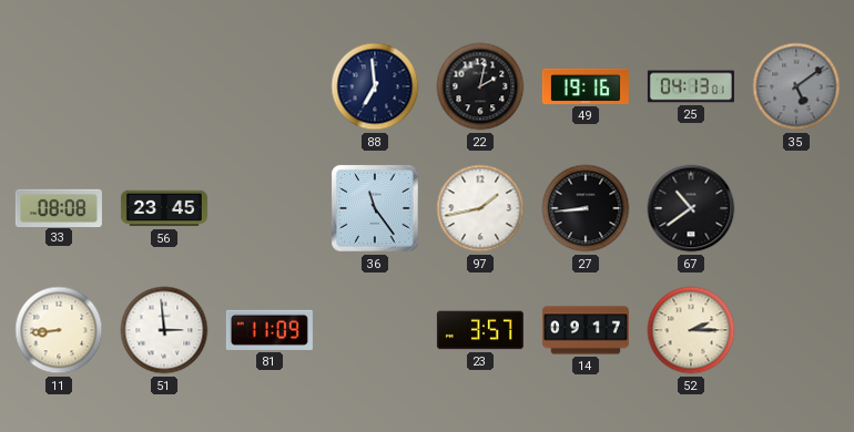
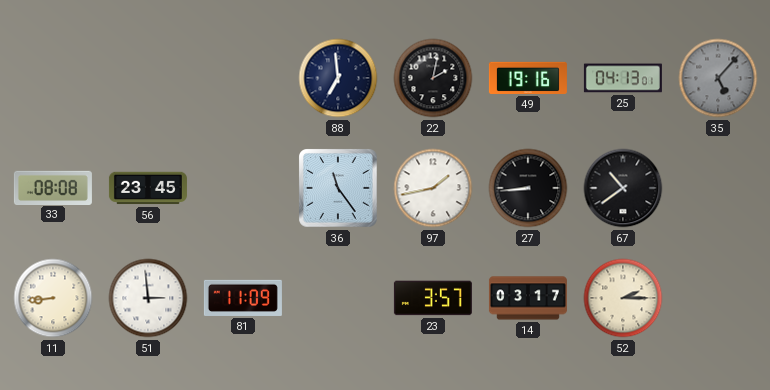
35: 5:09 -> 5:07 (718, 78)
14: 09:17 -> 03:17 (528, 298)
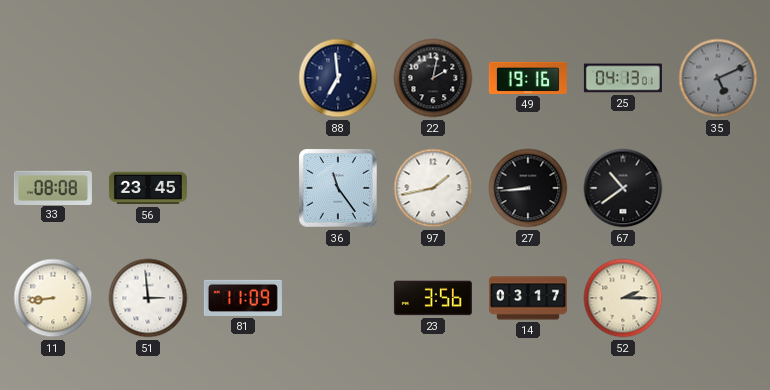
35: 5:07 -> 5:11 (718, 78)
23: 3:57 -> 3:56 (433, 298)
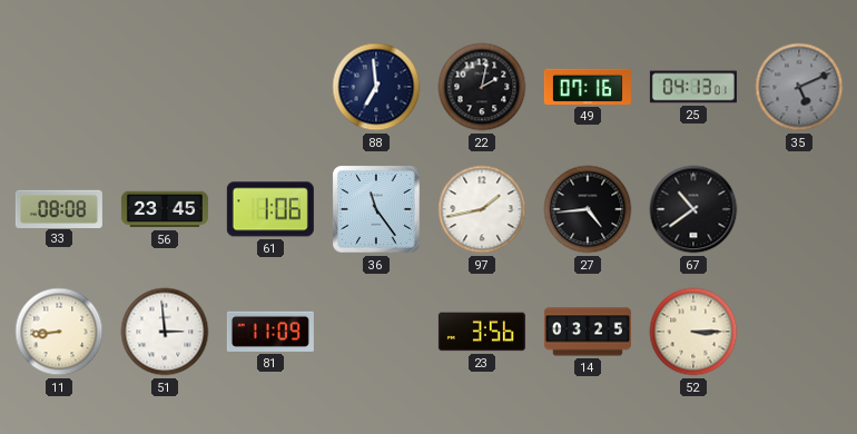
49: 19:16 -> 07:16 (588, 87)
61: none -> 1:06 (270, 209)
27: 8:44 -> 4:44 (588, 209)
14: 03:17 -> 03:25 (588, 332)
52: 2:15 -> 3:15 (693, 332)
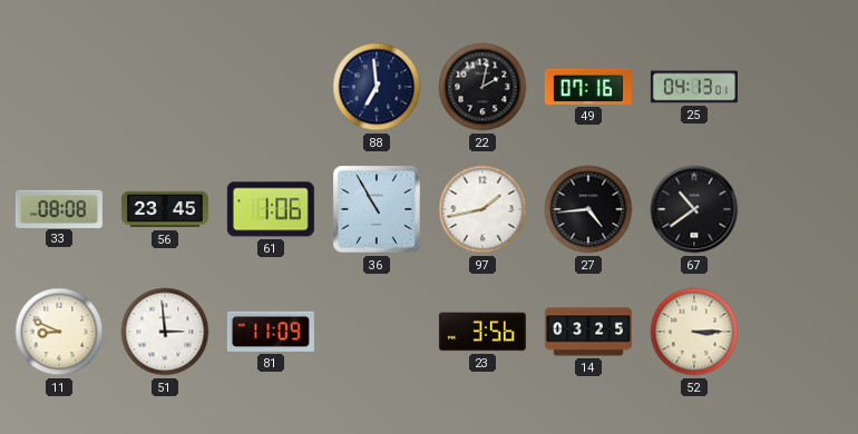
35: 5:11 -> none (799, 87)
36: 11:24 -> 10:55 (377, 209)
11: 8:44 -> 8:49 (59, 332)
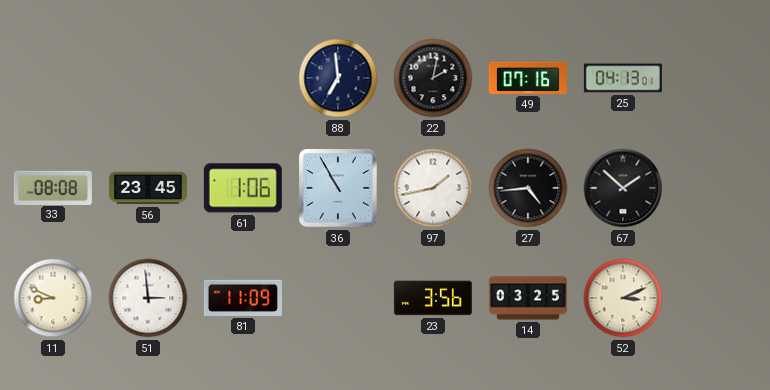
67: 10:39 -> 1:52 (623, 188)
52: 3:15 -> 3:11 (623, 298)
